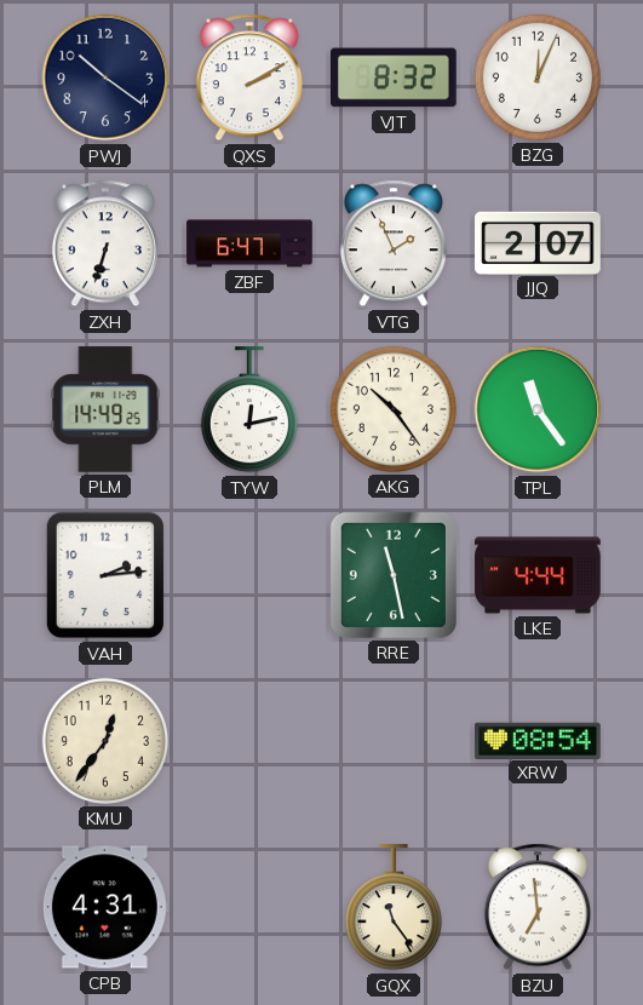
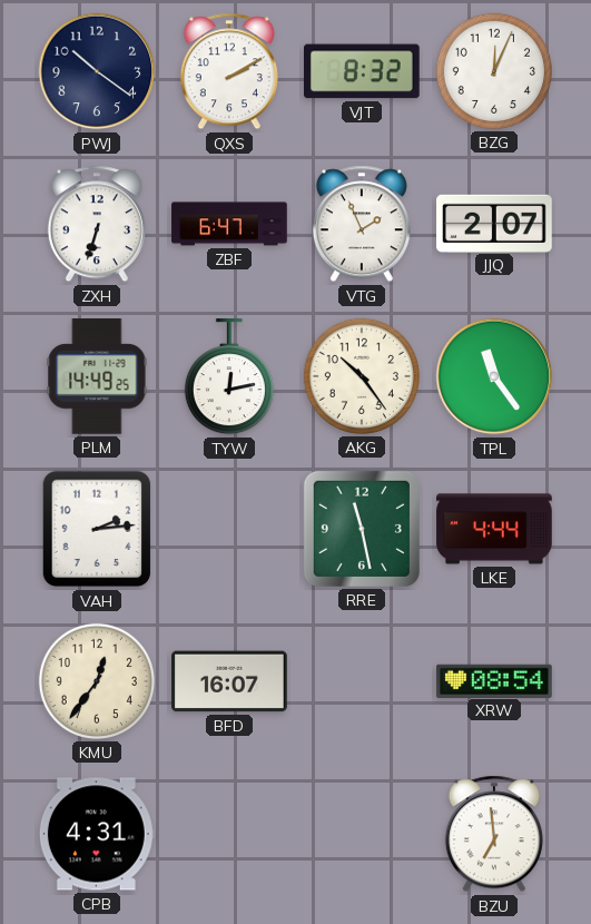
BFD: none -> 16:07 (229, 681)
GQX: 11:24 -> none (394, 908)
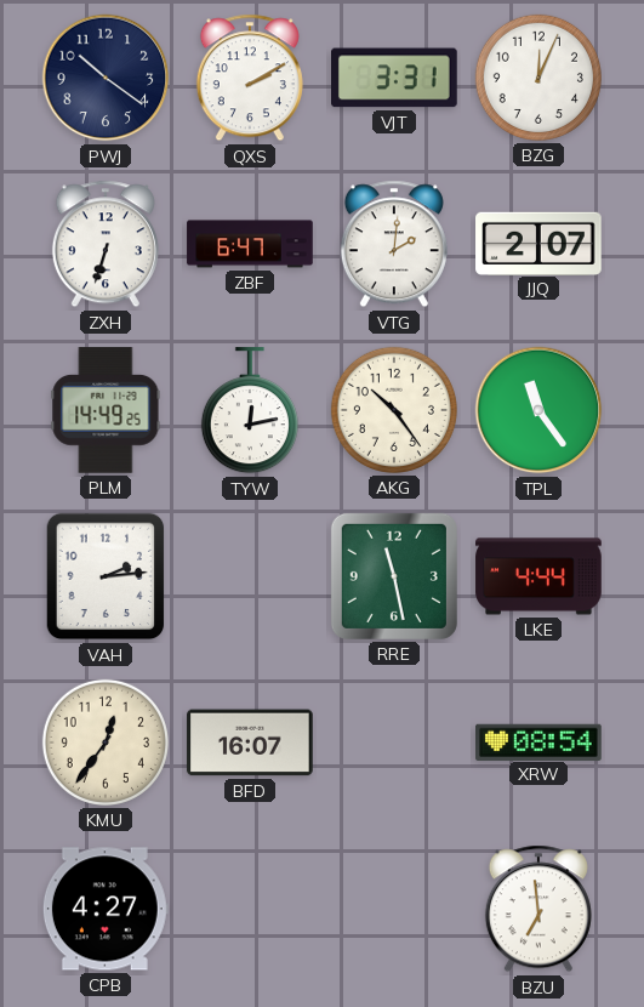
VJT: 8:32 -> 3:31 (395, 78)
VTG: 1:56 -> 2:01 (394, 244)
CPB: 4:31 -> 4:27 (106, 909)
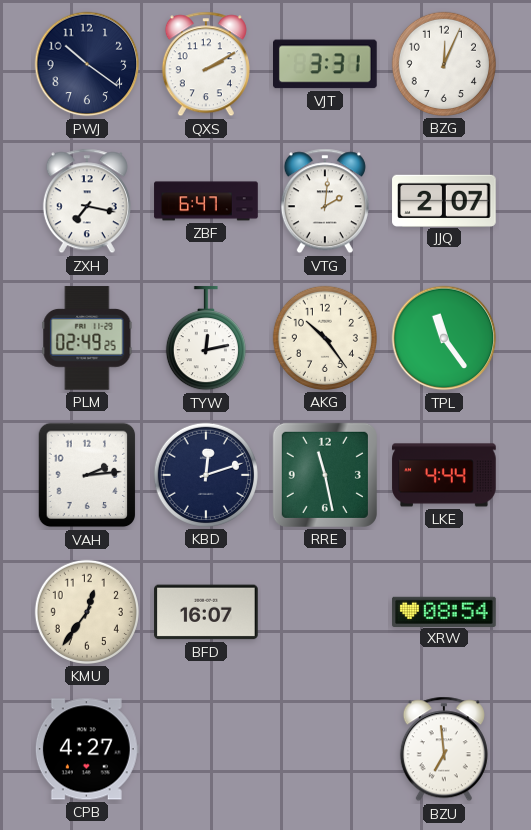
ZXH: 6:33 -> 7:17 (87, 201)
PLM: 14:49 -> 02:49 (87, 338)
KBD: none -> 12:12 (206, 475)
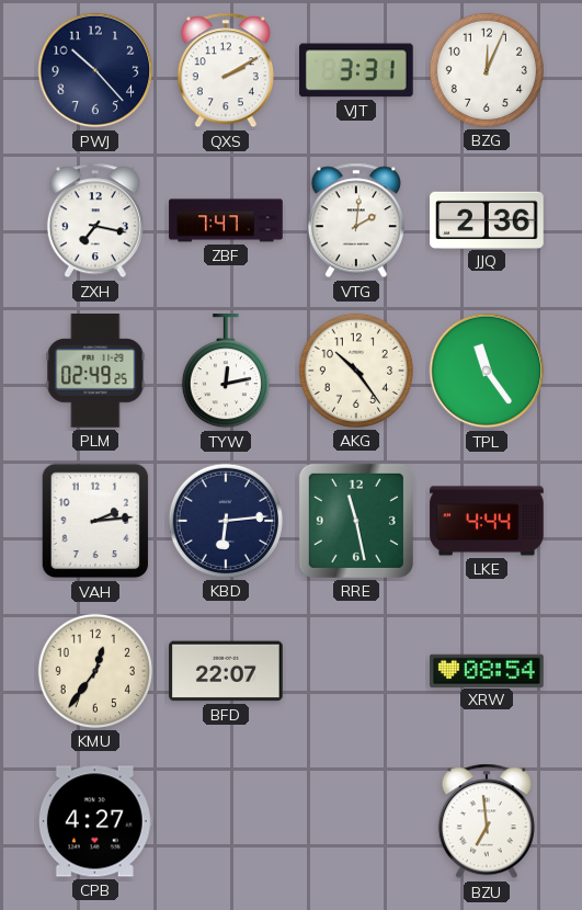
PWJ: 10:21 -> 10:23 (95, 70)
ZBF: 6:47 -> 7:47 (226, 220)
JJQ: 2:07 -> 2:36 (487, 219)
KBD: 12:12 -> 6:14 (226, 521)
BFD: 16:07 -> 22:07 (226, 671)
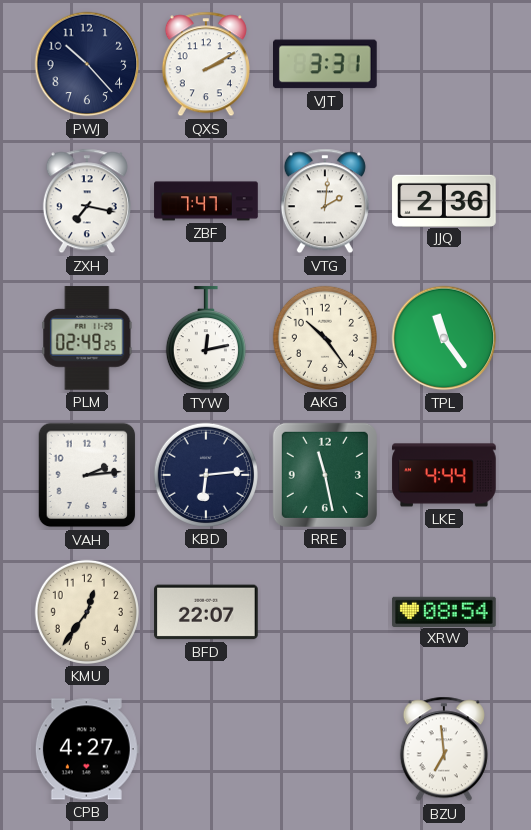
BZG: 12:04 -> none (487, 70)
